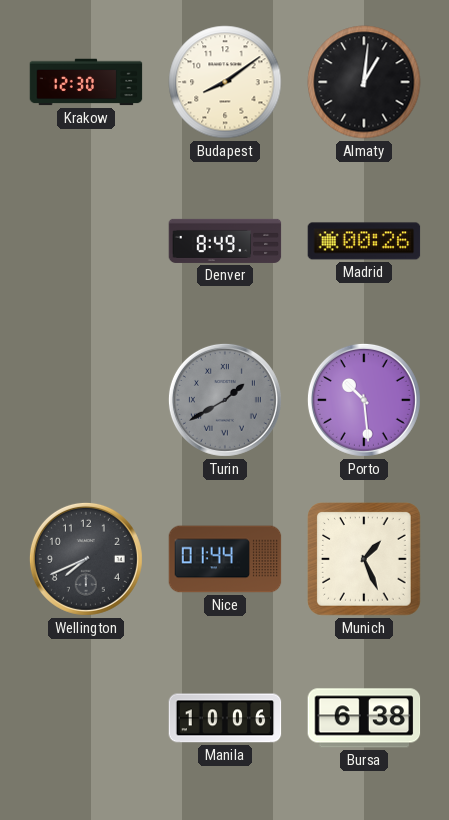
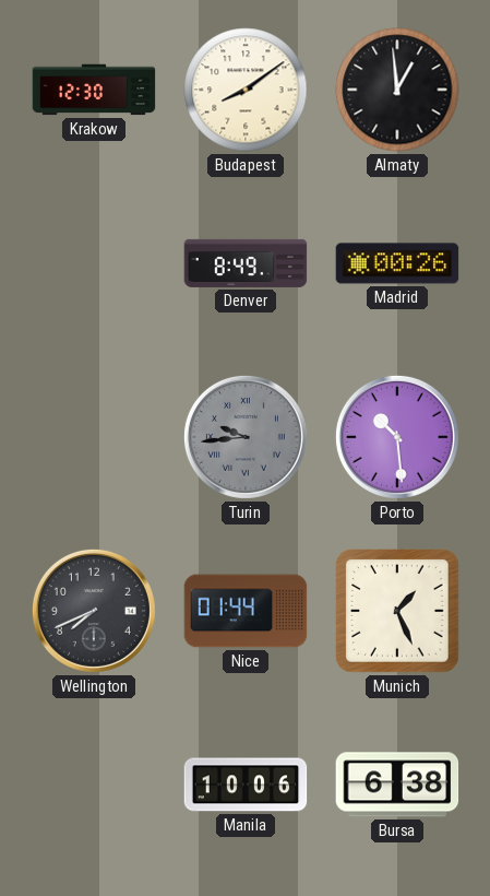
Almaty: 1:01 -> 12:59 (397, 90)
Turin: 1:40 -> 9:44 (246, 437)
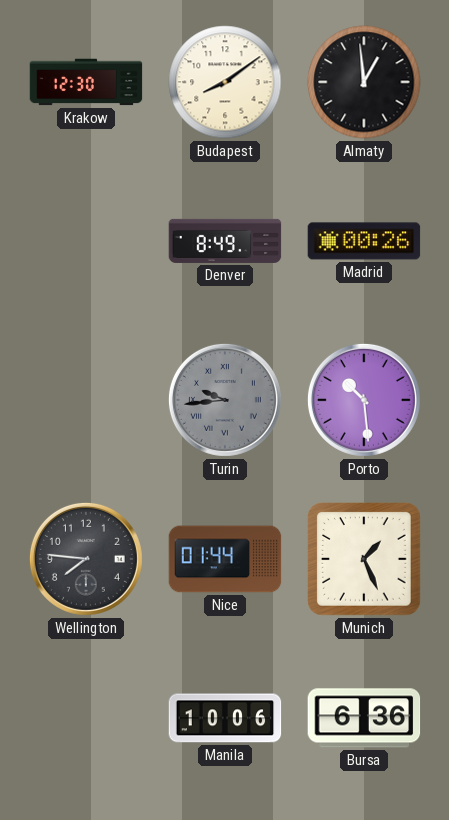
Wellington: 7:41 -> 7:46 (86, 559)
Bursa: 6:38 -> 6:36 (364, 718)
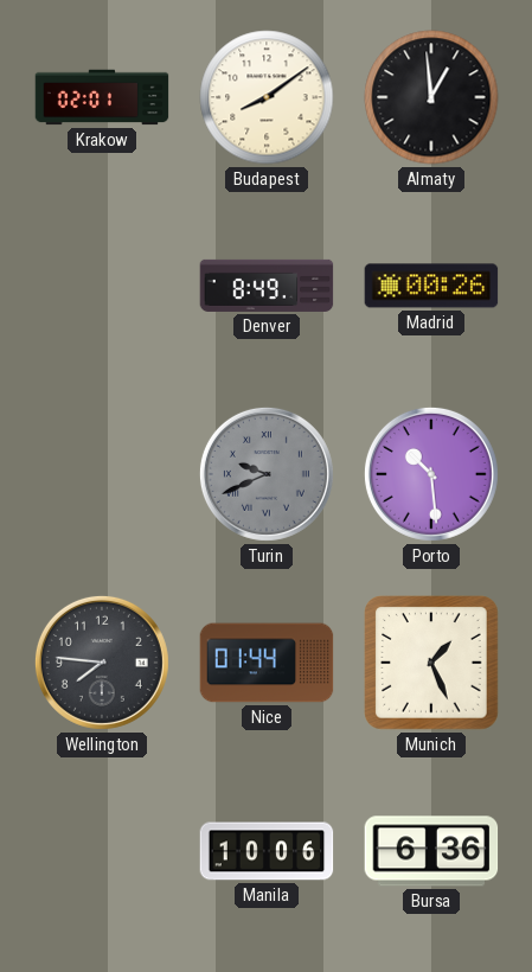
Krakow: 12:30 -> 02:01 (102, 97)
Turin: 9:44 -> 9:41 (267, 474)
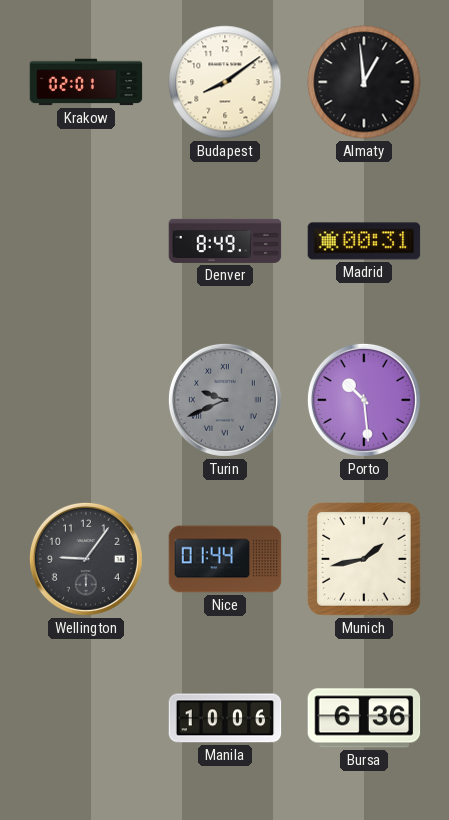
Madrid: 00:26 -> 00:31 (364, 241)
Wellington: 7:46 -> 9:06 (86, 559)
Munich: 1:26 -> 1:43 (364, 559)
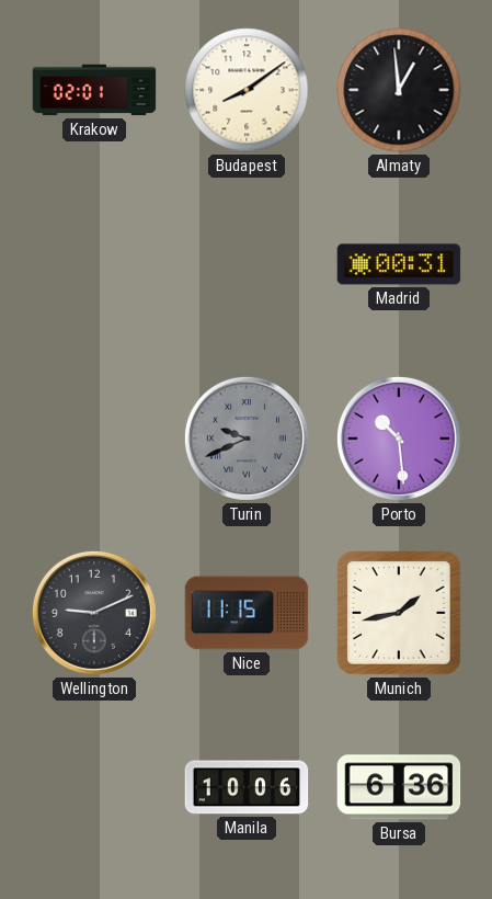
Denver: 8:49 -> none (225, 241)
Wellington: 9:06 -> 9:11 (94, 613)
Nice: 01:44 -> 11:15 (247, 613)
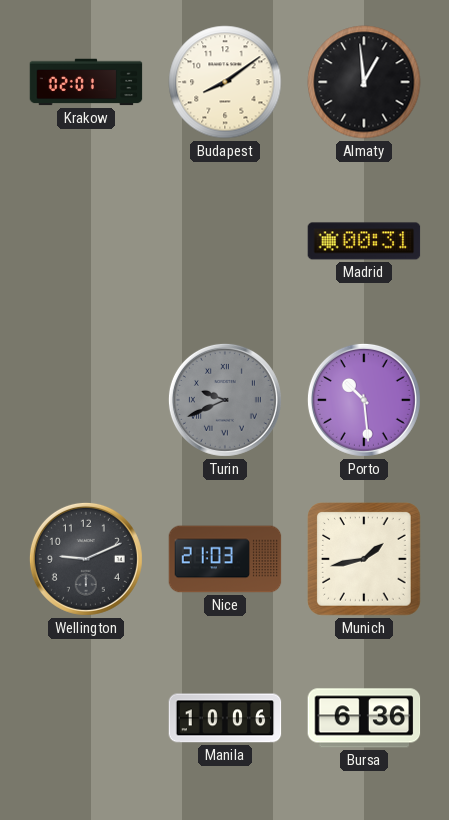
Nice: 11:15 -> 21:03 (225, 559)
